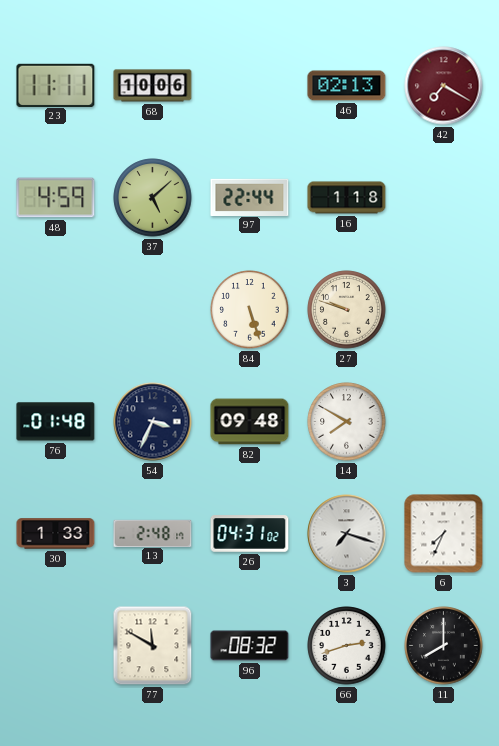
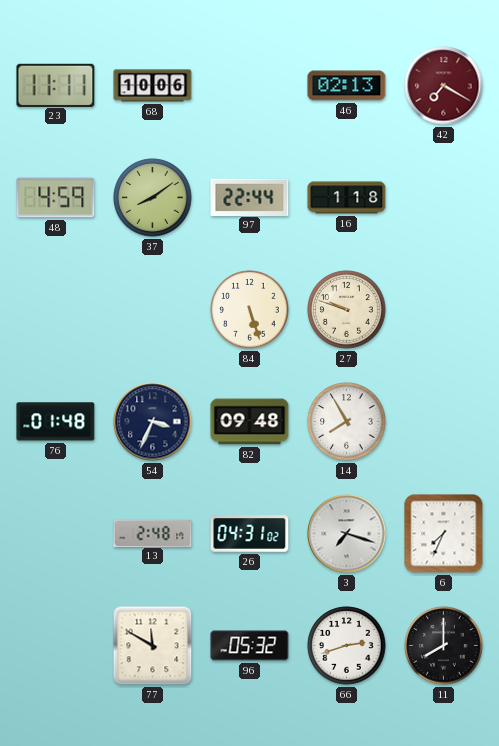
37: 5:08 -> 8:09 (153, 198)
14: 7:50 -> 7:55 (347, 422)
30: 1:33 -> none (56, 534)
96: 08:32 -> 05:32 (250, 646)
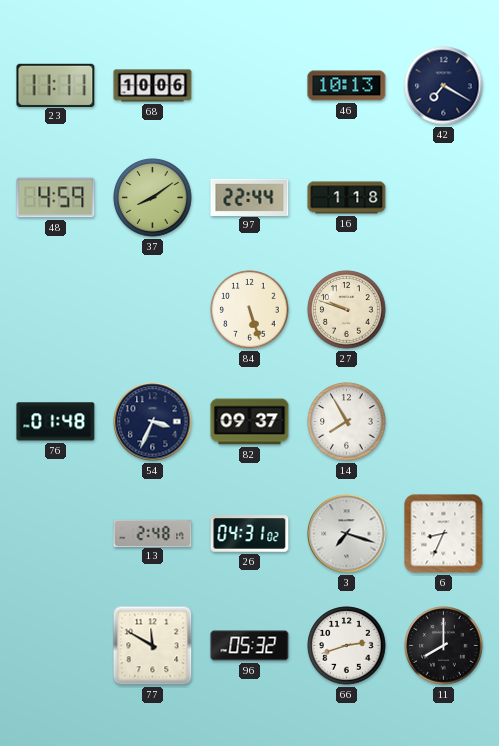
46: 02:13 -> 10:13 (347, 86)
42 dial: burgundy -> navy (444, 86)
82: 09:48 -> 09:37 (250, 422)
6: 7:34 -> 8:34 (444, 534)
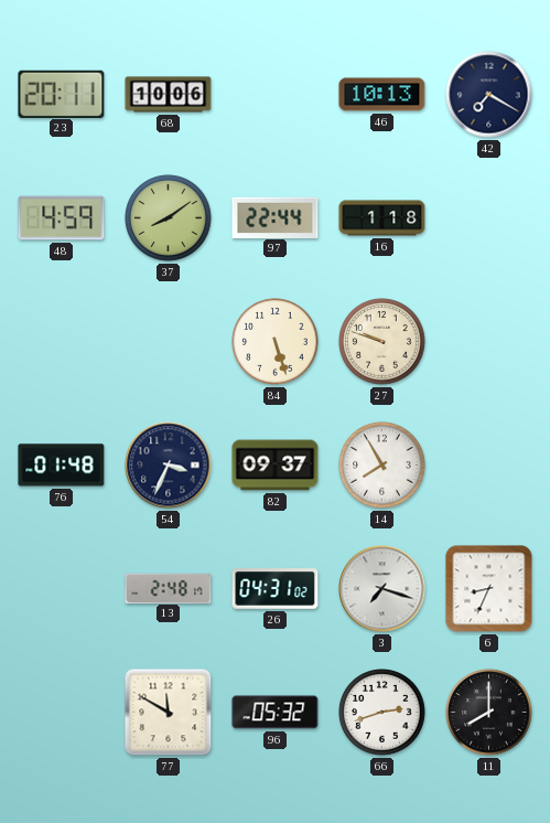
23: 11:11 -> 20:11 (62, 94)
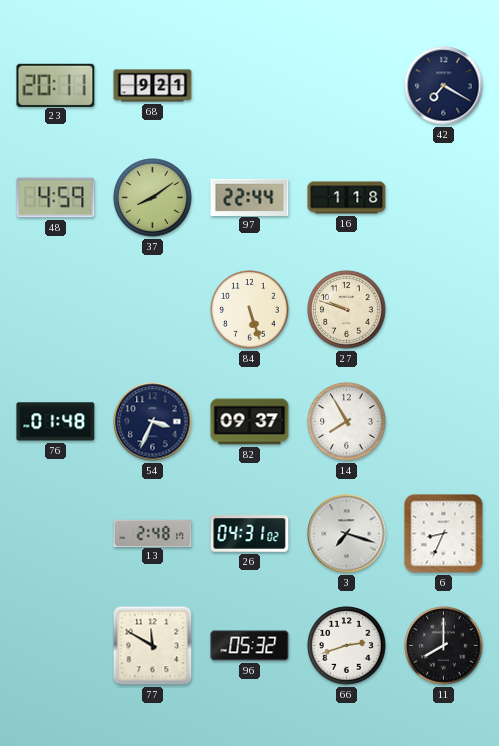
68: 10:06 -> 9:21 (153, 86)
46: 10:13 -> none (382, 95)
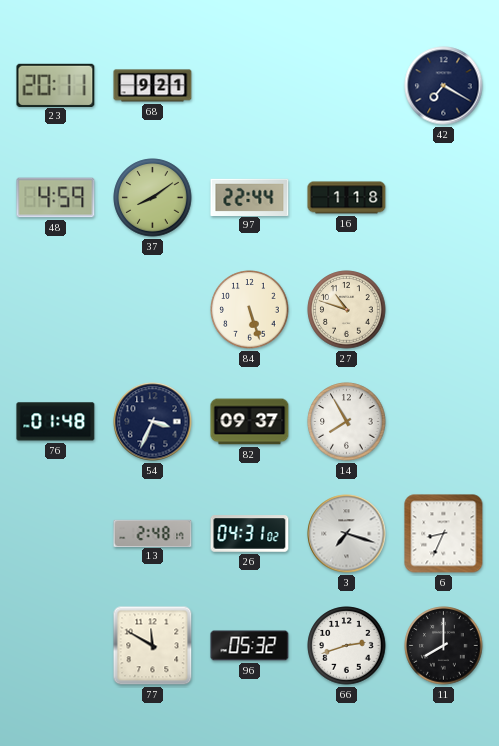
27: 9:48 -> 10:48 (347, 310)
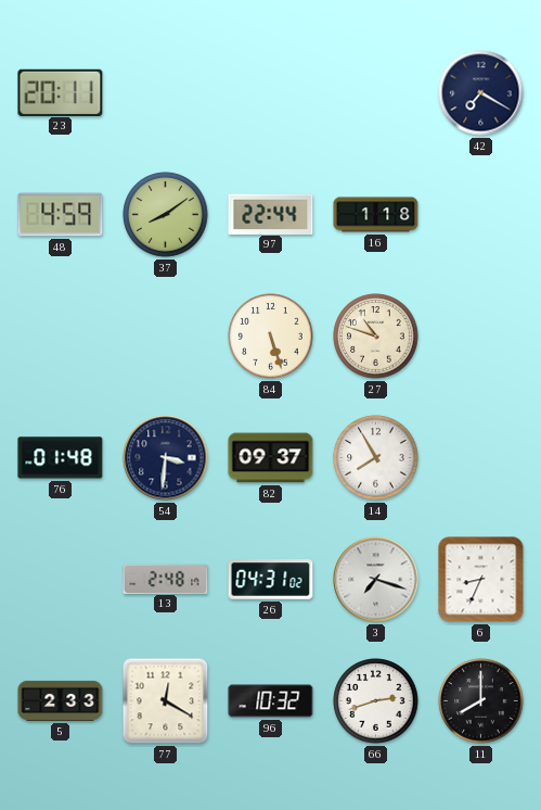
68: 9:21 -> none (153, 86)
54: 3:34 -> 3:31 (166, 458)
5: none -> 2:33 (61, 700)
77: 11:50 -> 12:20 (166, 701)
96: 05:32 -> 10:32 (271, 701)
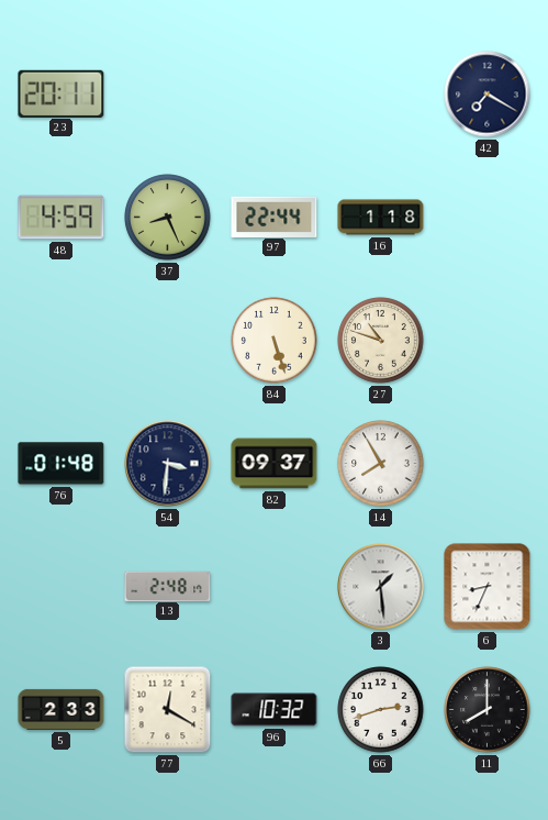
37: 8:09 -> 8:26 (168, 218)
26: 04:31 -> none (271, 580)
3: 7:18 -> 1:29 (381, 587)
